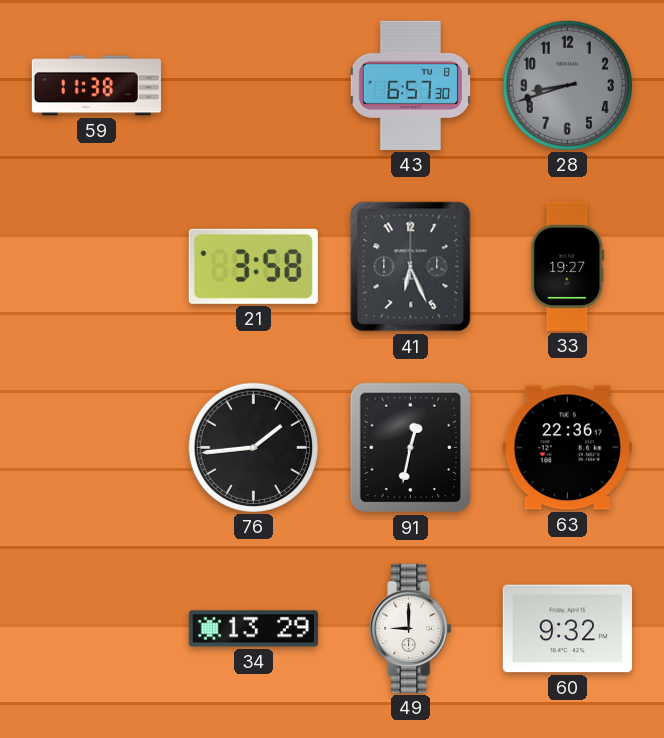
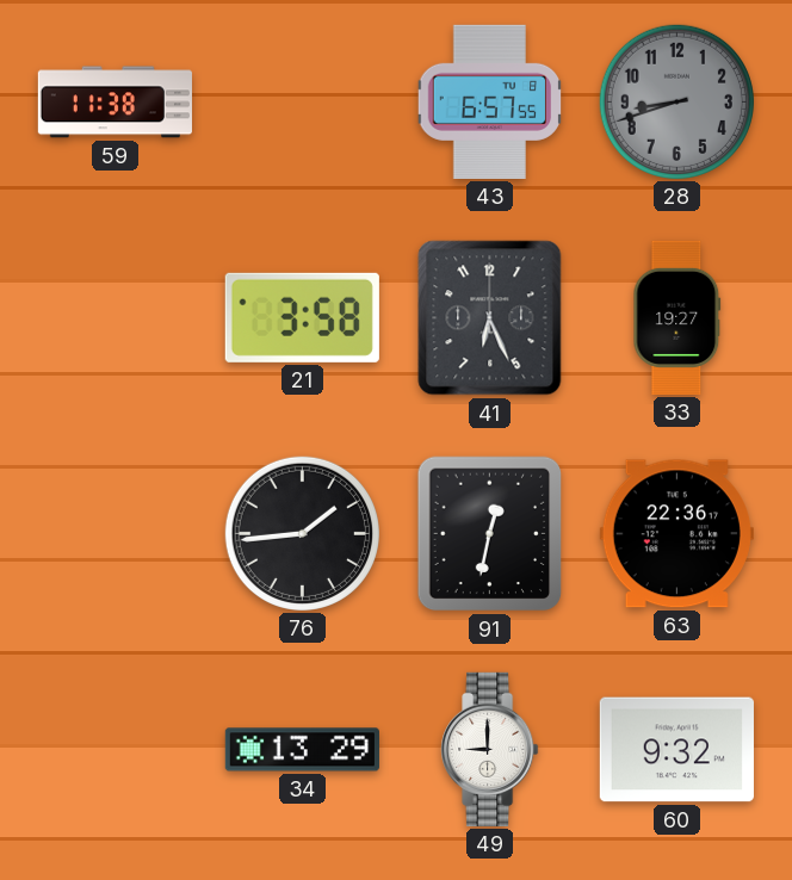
43: 6:57:30 -> 6:57:55 (490, 101)
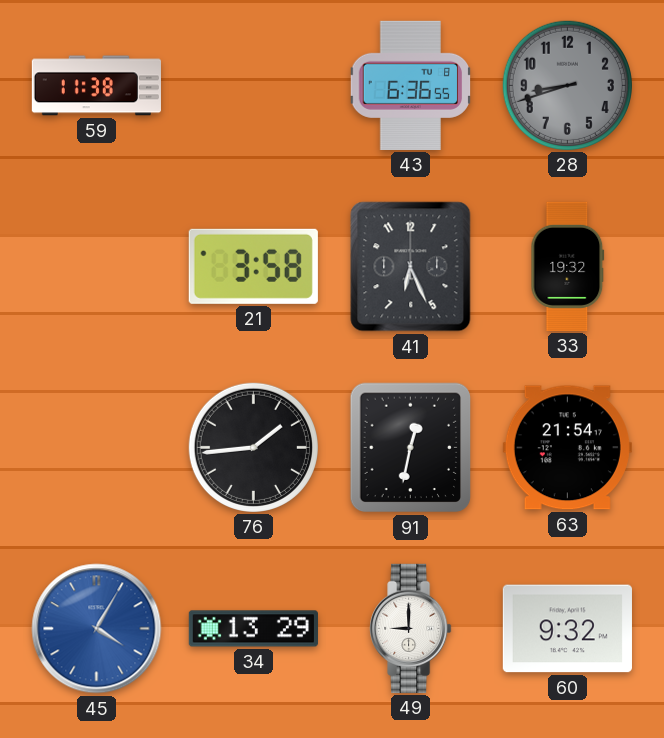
43: 6:57 -> 6:36 (411, 85)
33: 19:27 -> 19:32 (568, 266)
63: 22:36 -> 21:54 (567, 448)
45: none -> 4:05 (97, 629)
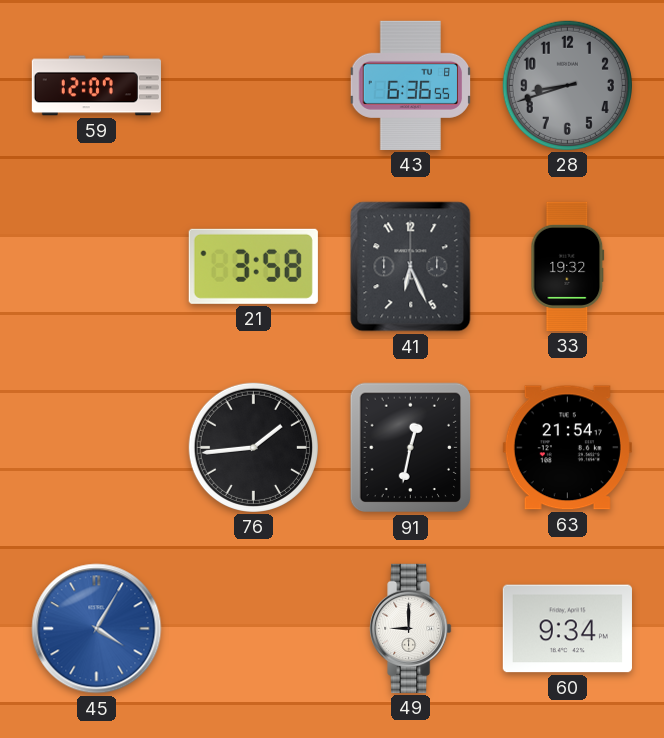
59: 11:38 -> 12:07 (96, 86)
34: 13:29 -> none (253, 629)
60: 9:32 -> 9:34 (567, 629)
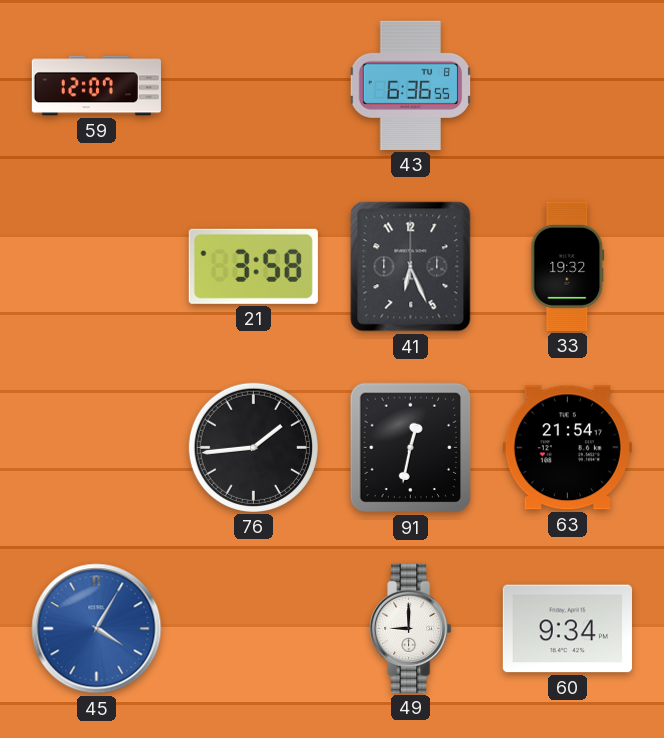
28: 8:42 -> none (567, 85)
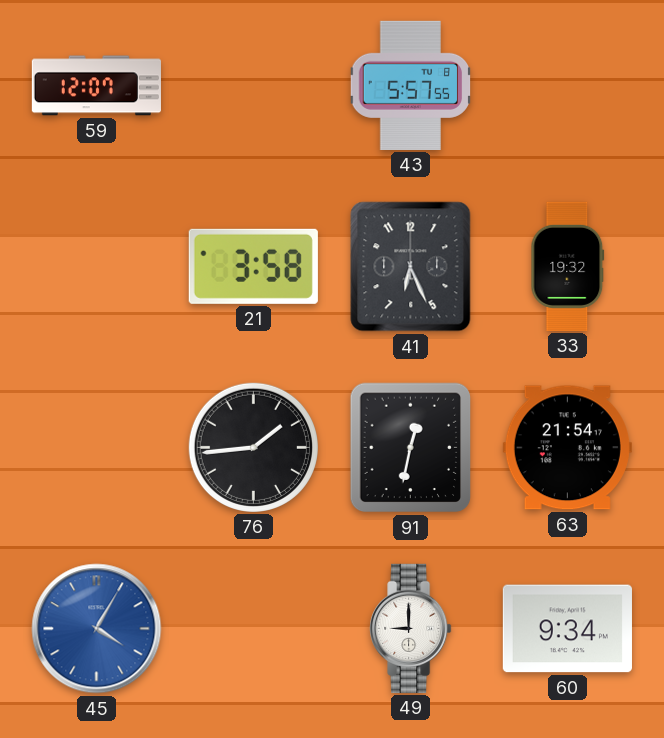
43: 6:36 -> 5:57 (411, 85)
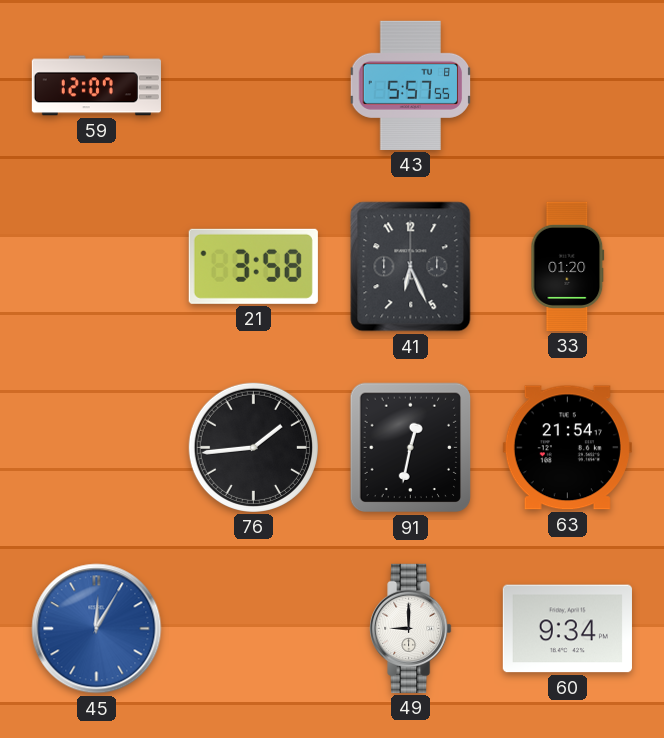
33: 19:32 -> 01:20 (568, 266)
45: 4:05 -> 12:05 (97, 629)
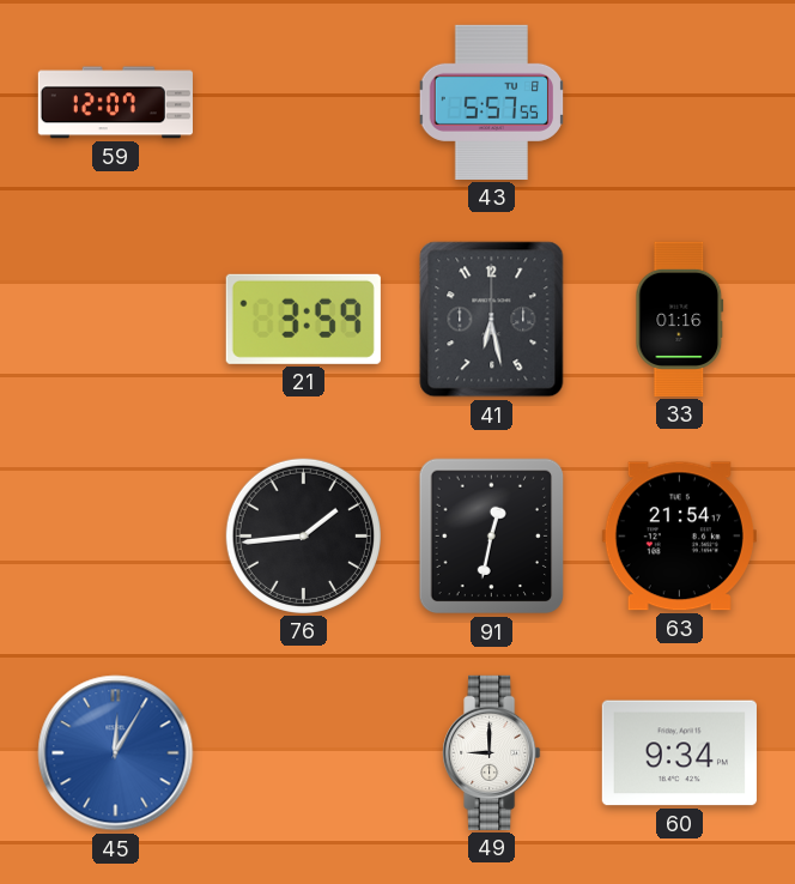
21: 3:58 -> 3:59 (303, 319)
41: 6:26 -> 6:28 (492, 320)
33: 01:20 -> 01:16 (680, 319)
